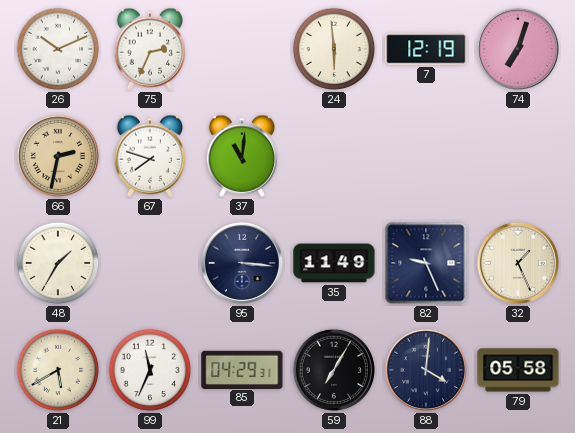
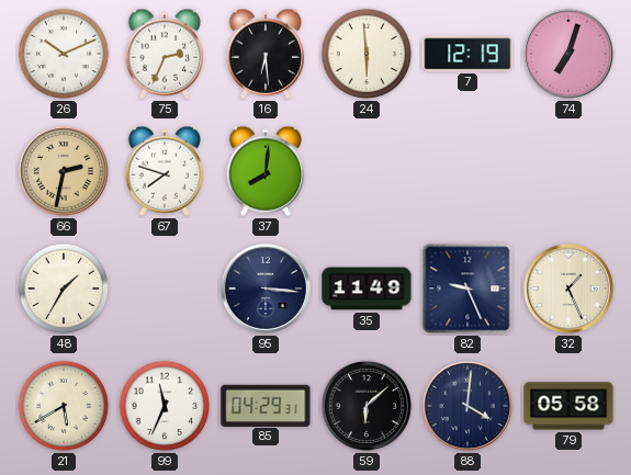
16: none -> 6:29 (266, 54)
37: 11:01 -> 8:01 (266, 171)
59: 7:05 -> 6:08 (367, 406)
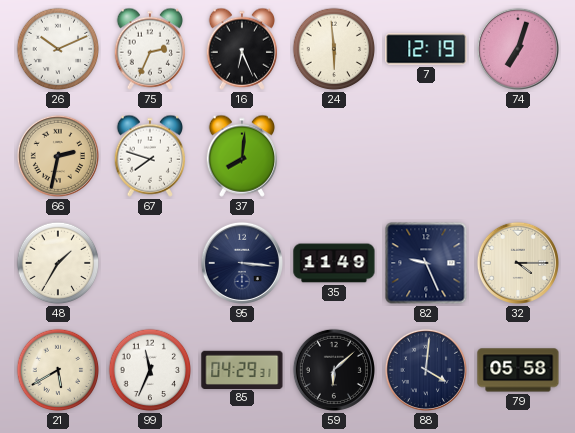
16: 6:29 -> 6:26 (242, 49)
32: 1:26 -> 4:15 (518, 263)
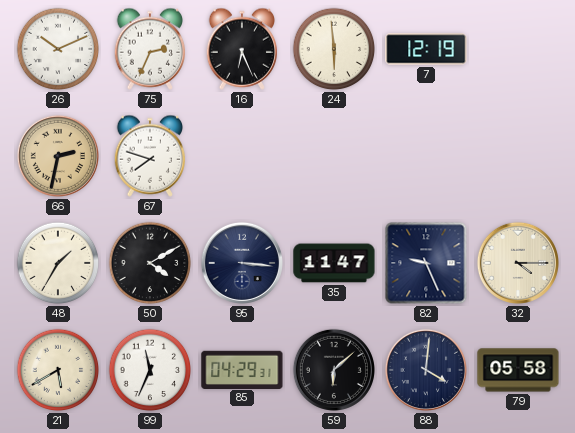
74: 7:03 -> none (518, 49)
37: 8:01 -> none (242, 156)
50: none -> 4:10 (150, 263)
35: 11:49 -> 11:47 (334, 263)
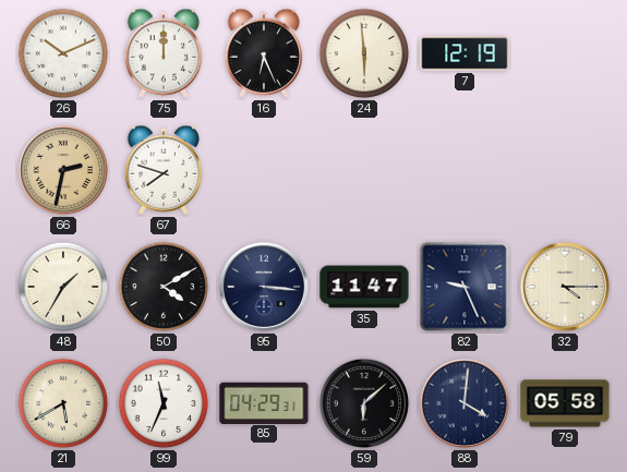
75: 2:34 -> 12:00 (164, 53)
